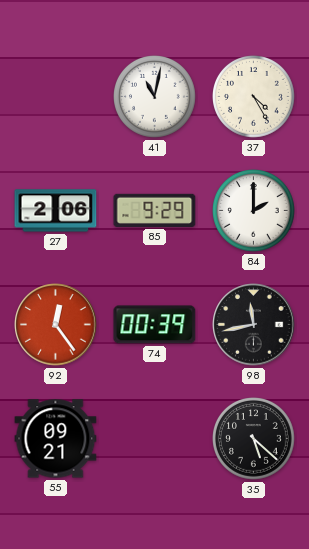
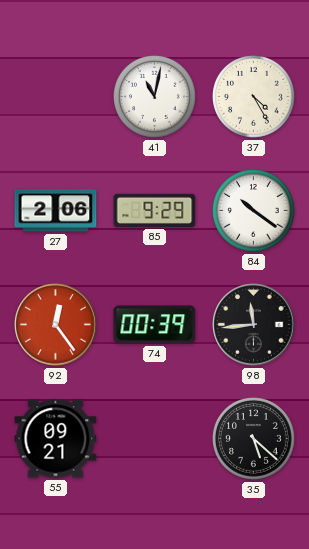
84: 2:00 -> 10:21 (254, 211)
98: 11:43 -> 11:44 (254, 325)
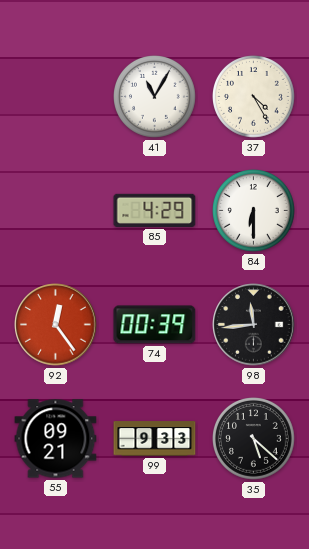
41: 11:02 -> 11:05 (155, 97)
27: 2:06 -> none (56, 211)
85: 9:29 -> 4:29 (155, 210)
84: 10:21 -> 6:30 (254, 211)
99: none -> 9:33 (155, 439)
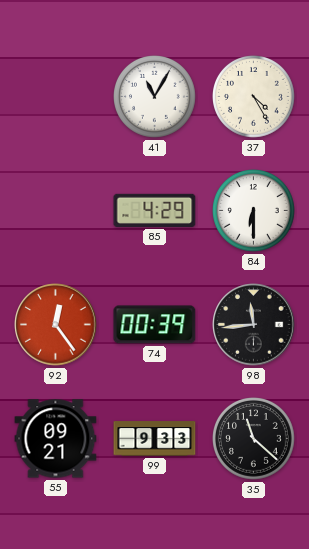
35: 5:22 -> 11:22 (254, 439)
